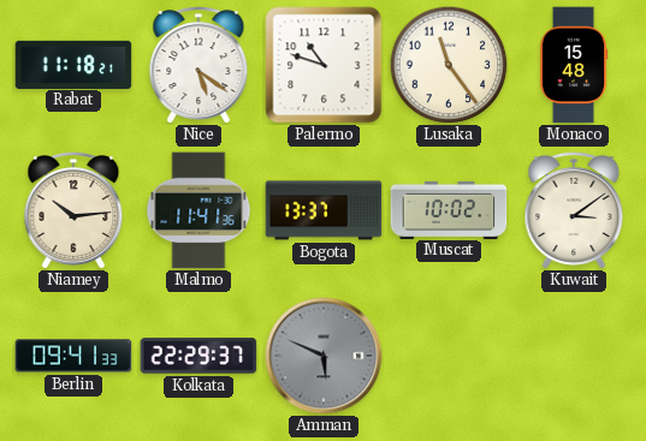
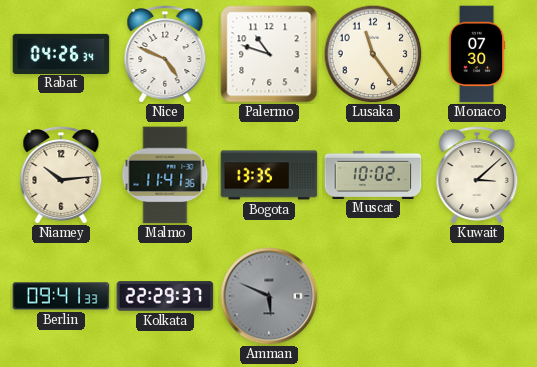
Rabat: 11:18 -> 04:26 (61, 53)
Nice: 5:21 -> 4:49 (165, 54)
Monaco: 15:48 -> 07:30 (477, 54)
Bogota: 13:37 -> 13:35 (269, 175)
Kuwait: 3:09 -> 3:08 (477, 175)
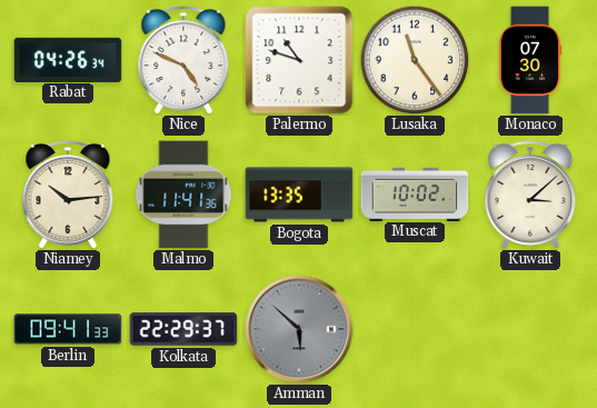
Amman: 5:49 -> 5:52 (299, 329)
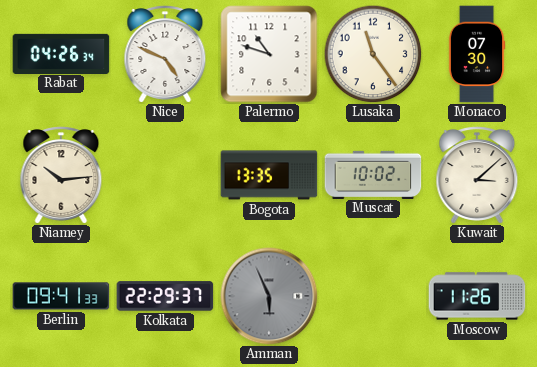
Malmo: 11:41 -> none (183, 195)
Amman: 5:52 -> 5:56 (269, 296)
Moscow: none -> 11:26 (477, 296)
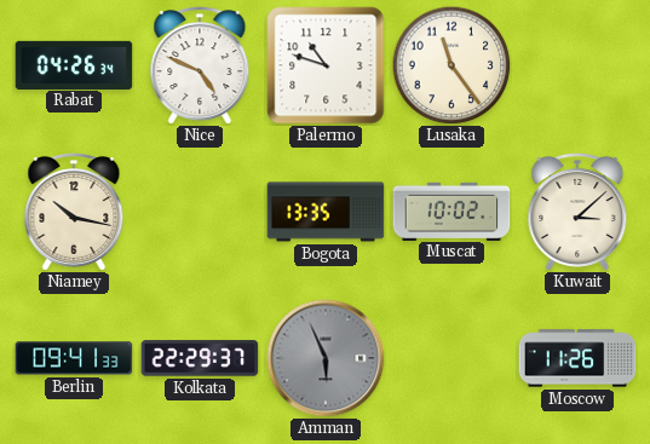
Monaco: 07:30 -> none (477, 54)
Niamey: 10:14 -> 10:17 (74, 212)
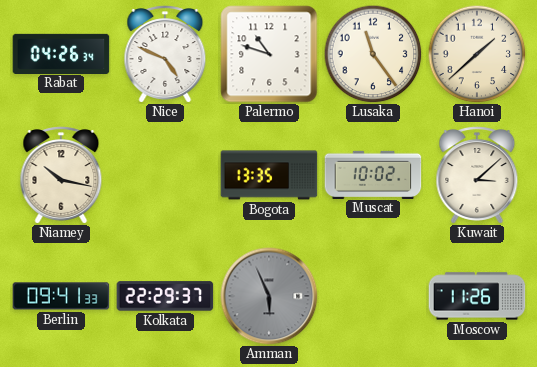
Hanoi: none -> 1:38 (477, 54)
